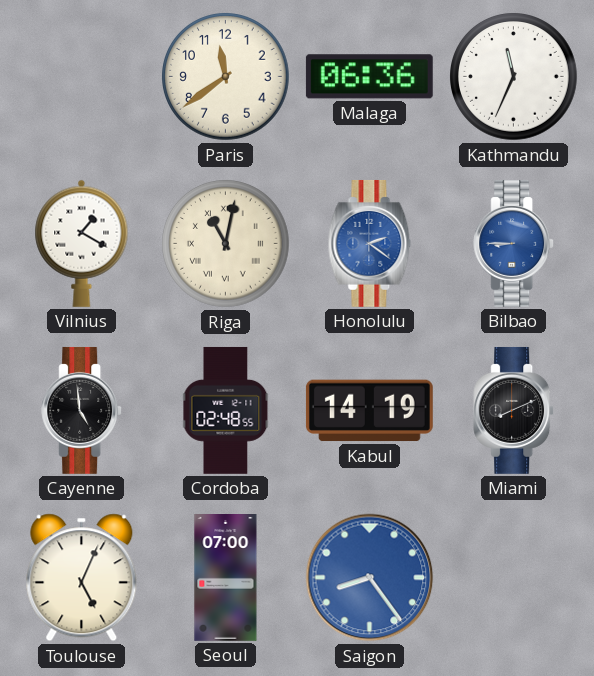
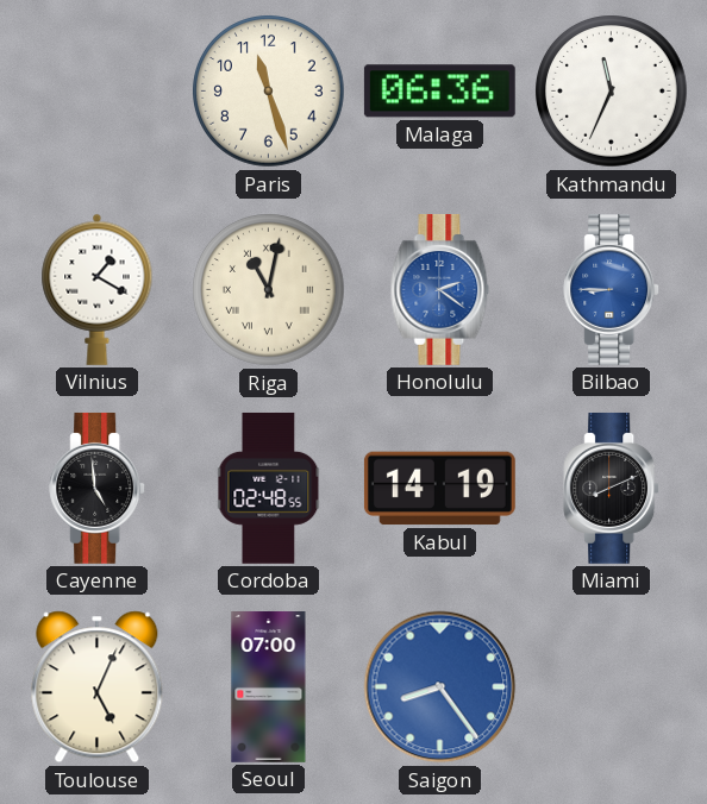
Paris: 11:39 -> 11:27 (269, 92)
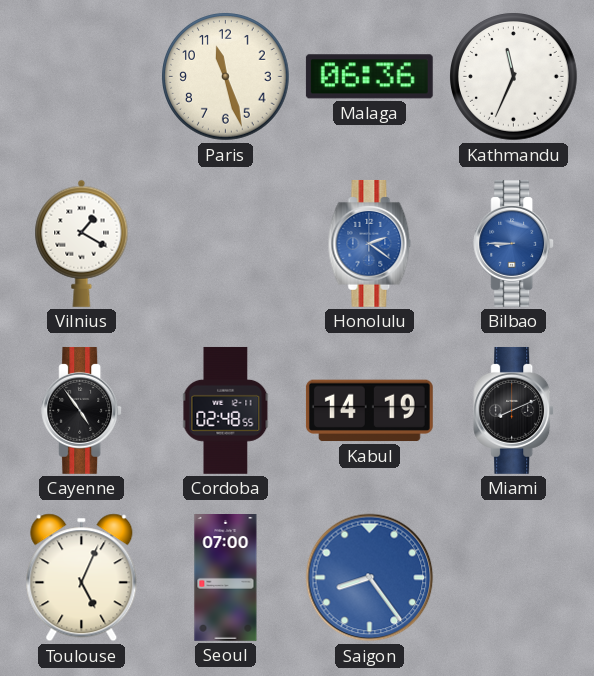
Riga: 11:02 -> none (269, 290)
Cayenne: 4:59 -> 4:54 (82, 410)
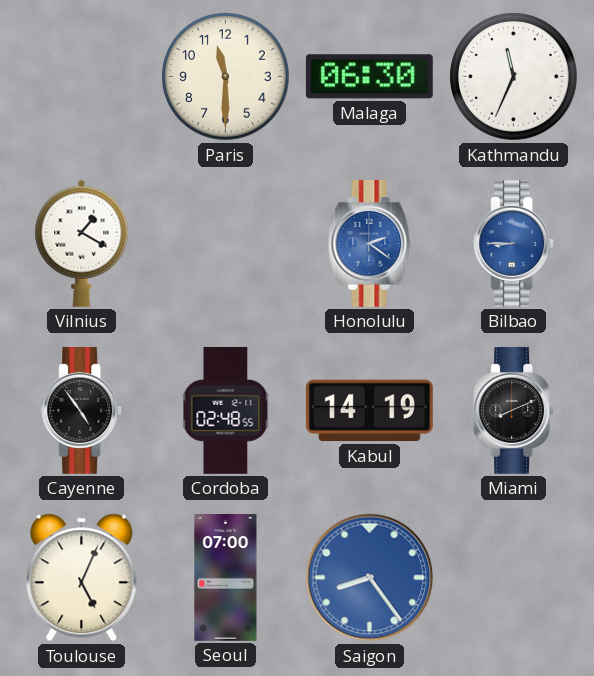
Paris: 11:27 -> 11:30 (226, 77)
Malaga: 06:36 -> 06:30 (369, 77)
